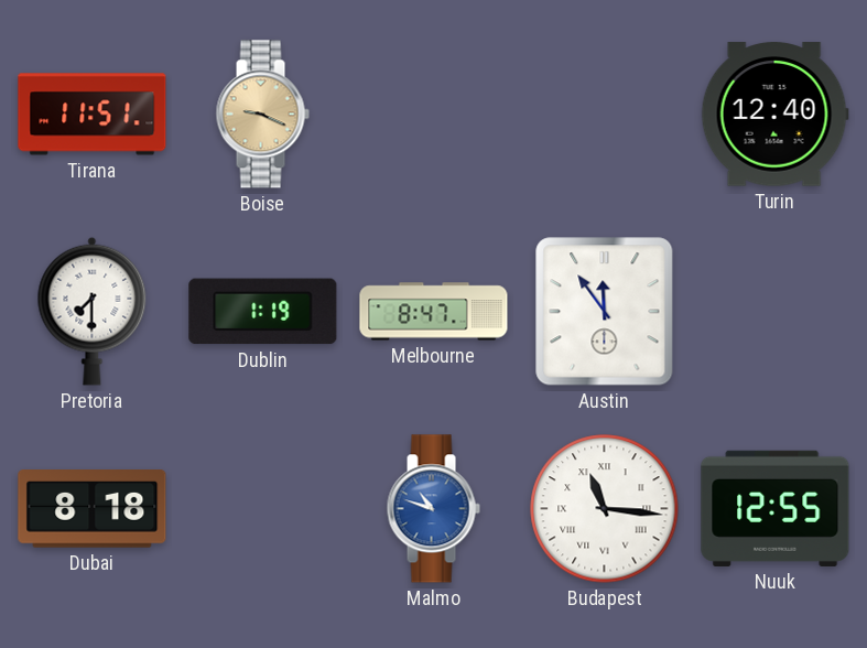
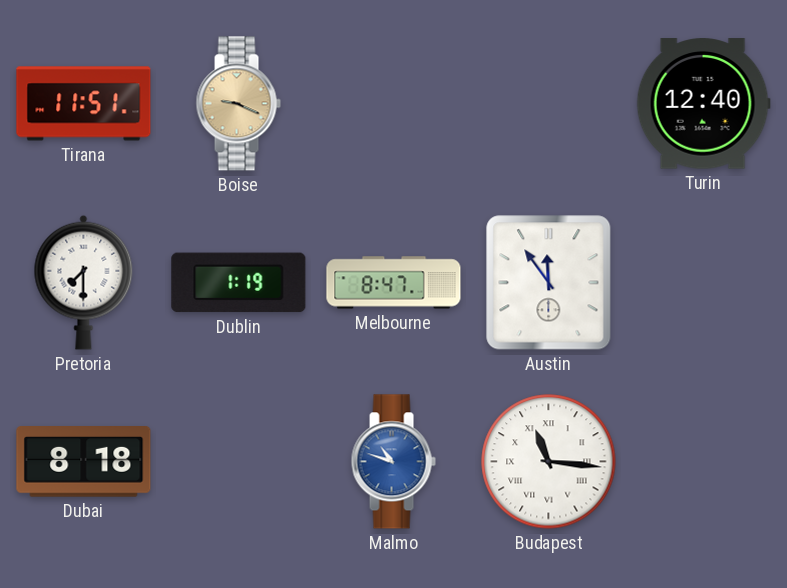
Nuuk: 12:55 -> none (776, 508)
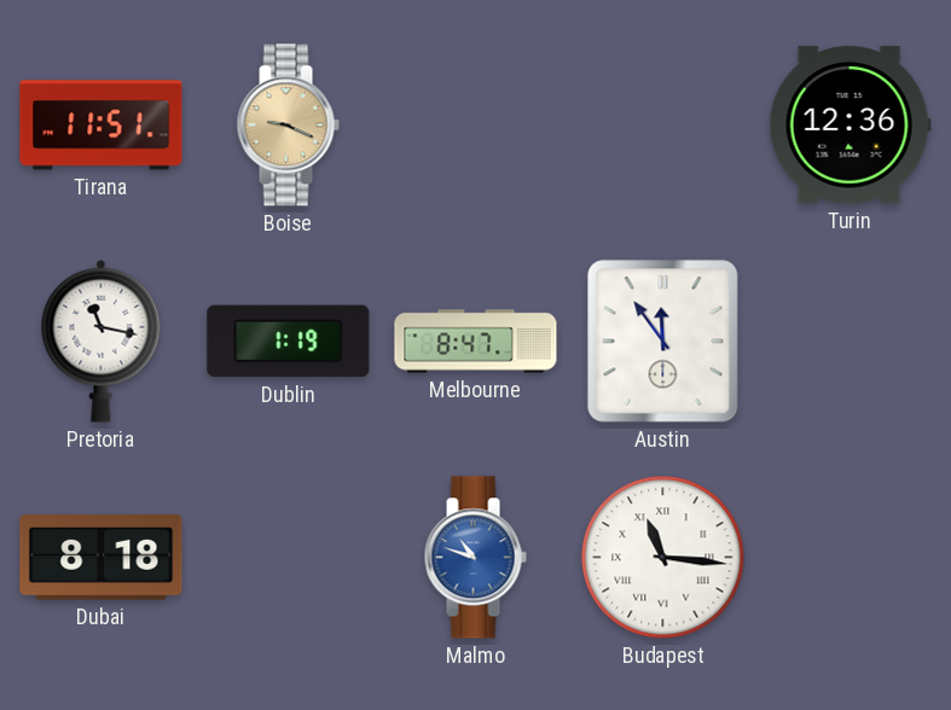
Turin: 12:40 -> 12:36 (849, 126)
Pretoria: 7:30 -> 11:17 (102, 341)
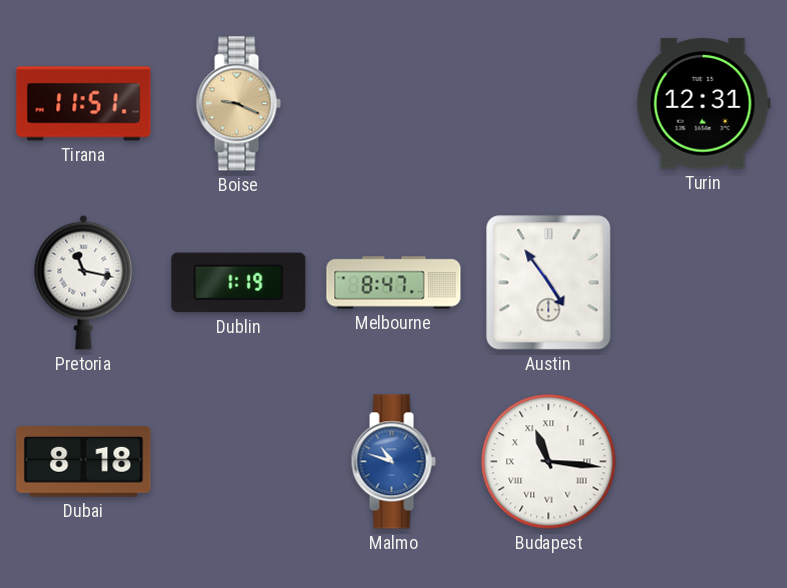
Turin: 12:36 -> 12:31 (703, 104)
Austin: 11:54 -> 4:54 (549, 283)
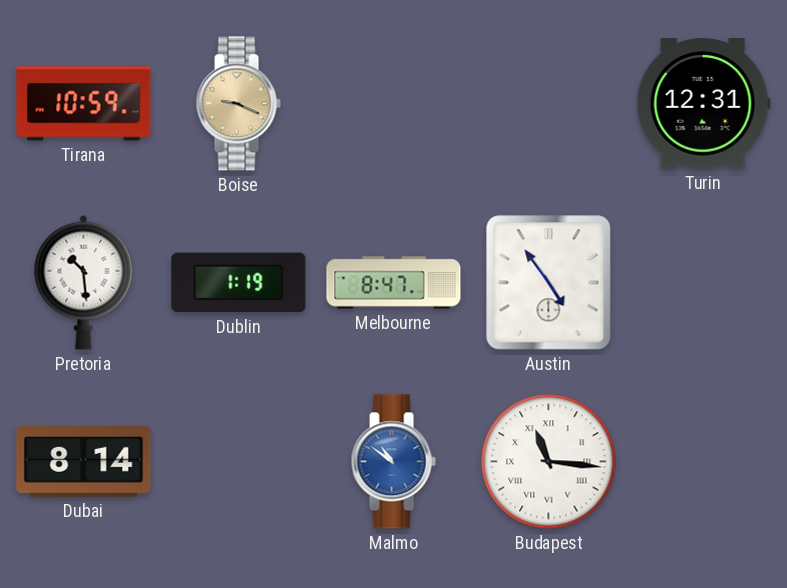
Tirana: 11:51 -> 10:59 (84, 104)
Pretoria: 11:17 -> 10:29 (84, 282)
Dubai: 8:18 -> 8:14 (84, 462)
Malmo: 10:48 -> 10:51 (393, 462)
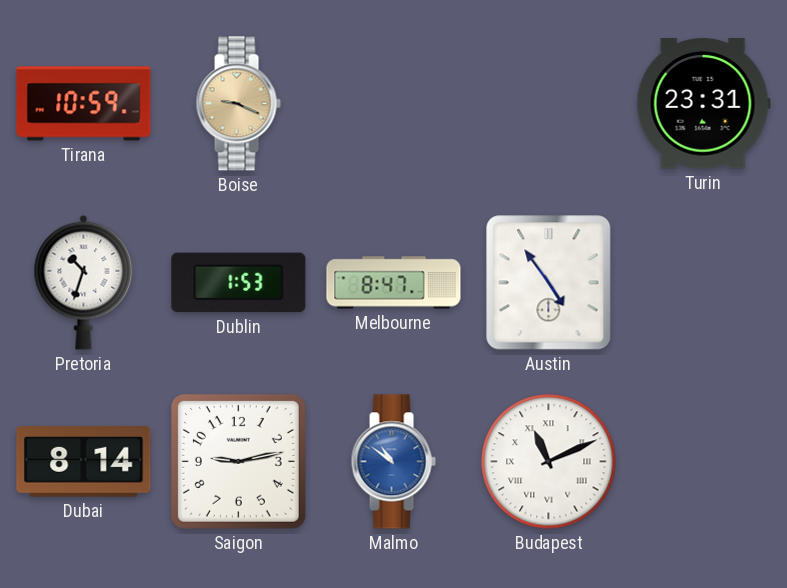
Turin: 12:31 -> 23:31 (703, 104)
Pretoria: 10:29 -> 10:33 (84, 282)
Dublin: 1:19 -> 1:53 (239, 283)
Saigon: none -> 9:13 (238, 461)
Budapest: 11:16 -> 11:11 (549, 462)
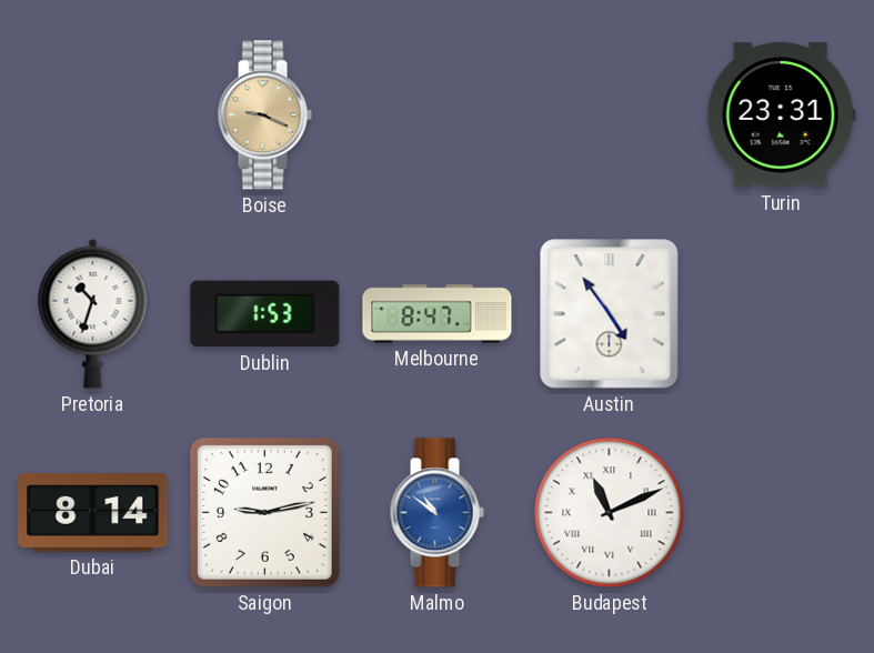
Tirana: 10:59 -> none (84, 104)
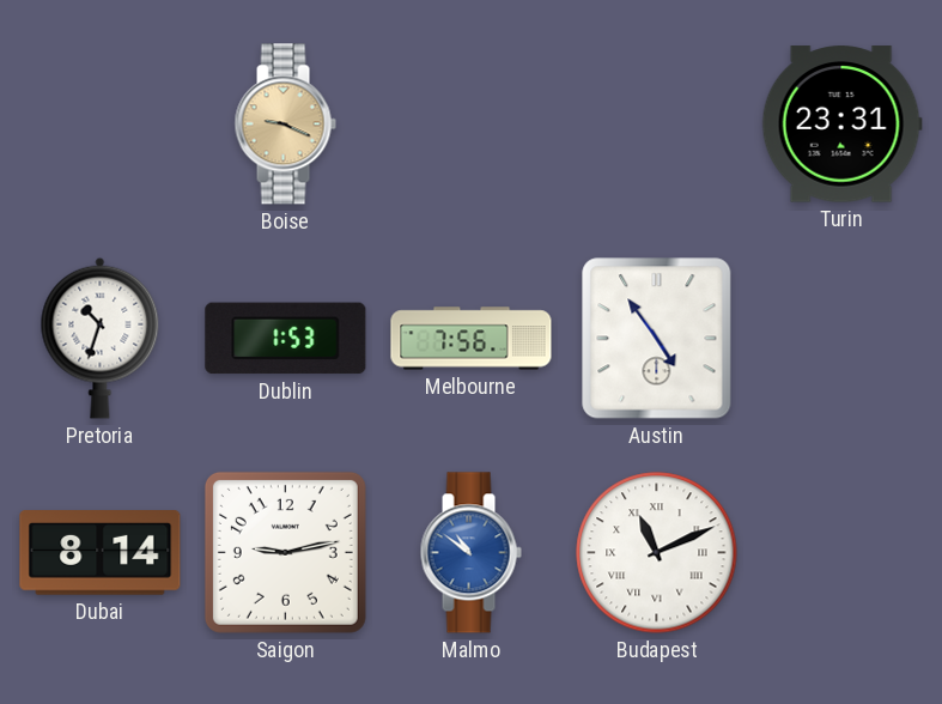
Melbourne: 8:47 -> 7:56 (472, 339)
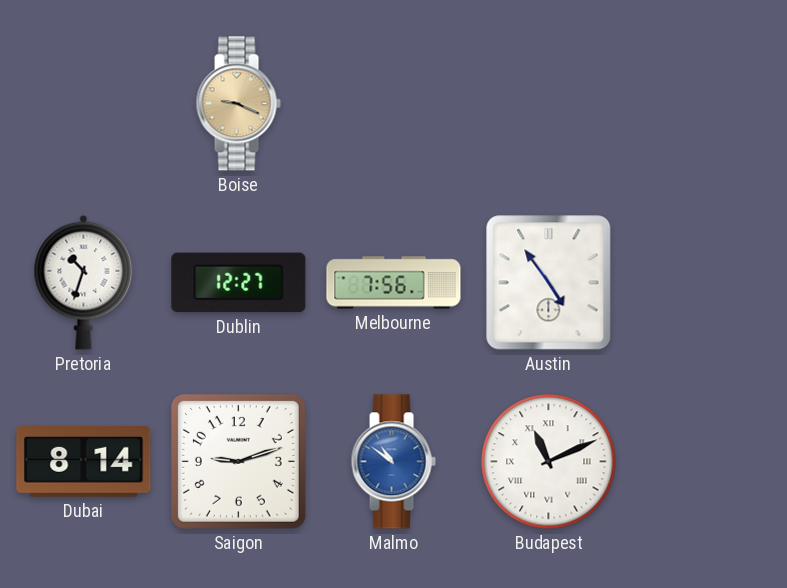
Turin: 23:31 -> none (841, 125)
Dublin: 1:53 -> 12:27 (239, 283)
Saigon: 9:13 -> 9:12 (238, 461)
